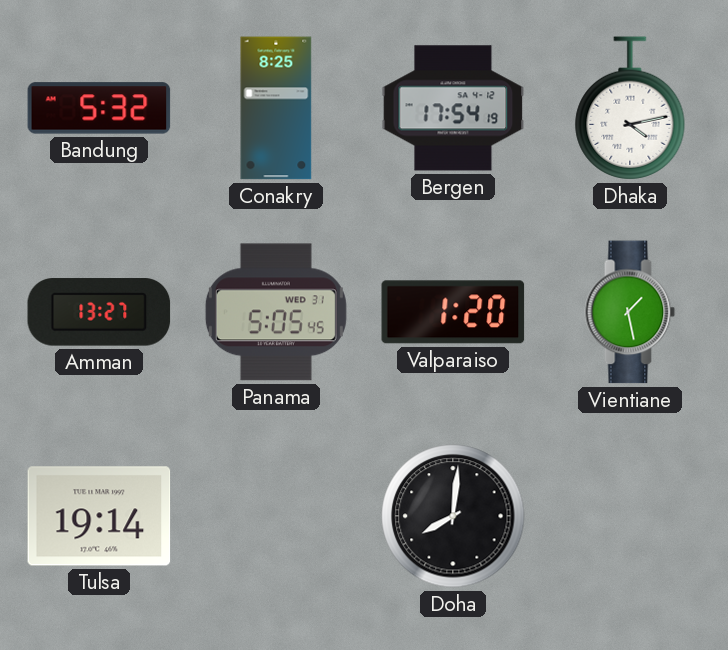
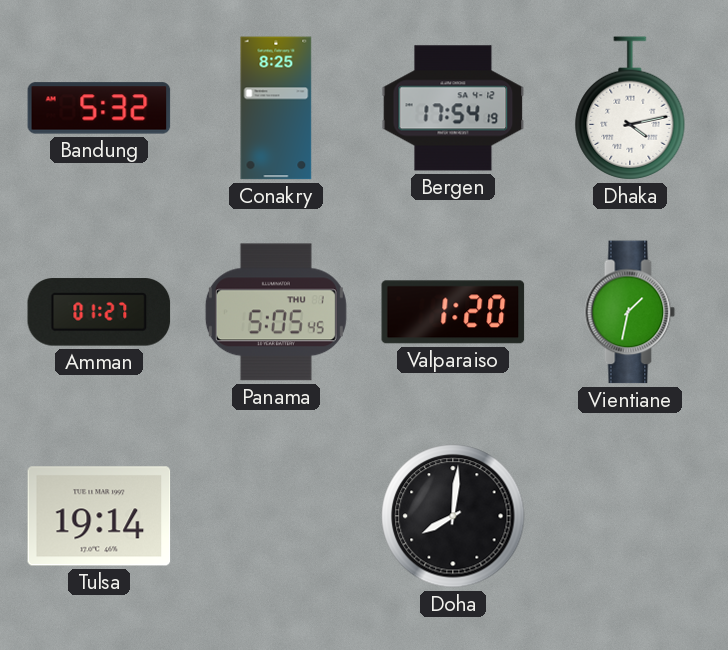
Amman: 13:27 -> 01:27 (99, 312)
Panama date: WED 31 -> THU 1 (276, 312)
Vientiane: 1:28 -> 1:32 (630, 312)
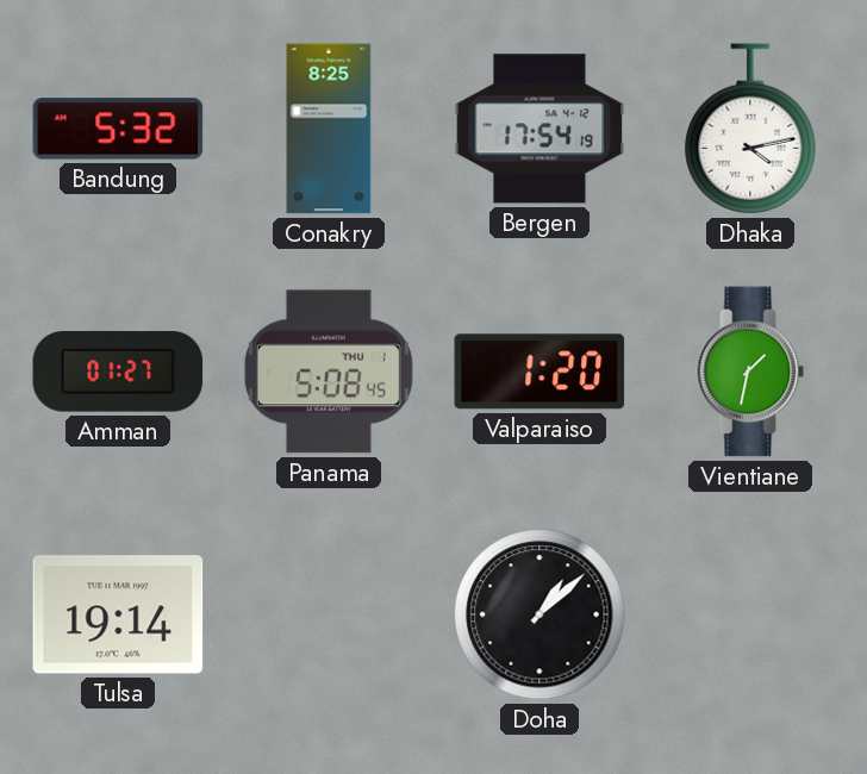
Panama: 5:05 -> 5:08 (329, 372)
Doha: 8:01 -> 1:08 (539, 614)
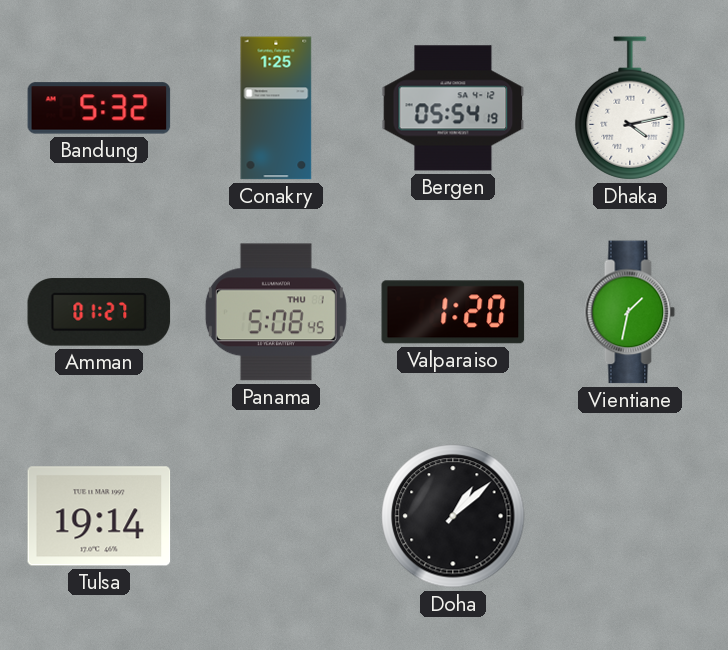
Conakry: 8:25 -> 1:25 (276, 108)
Bergen: 17:54 -> 05:54 (453, 108)
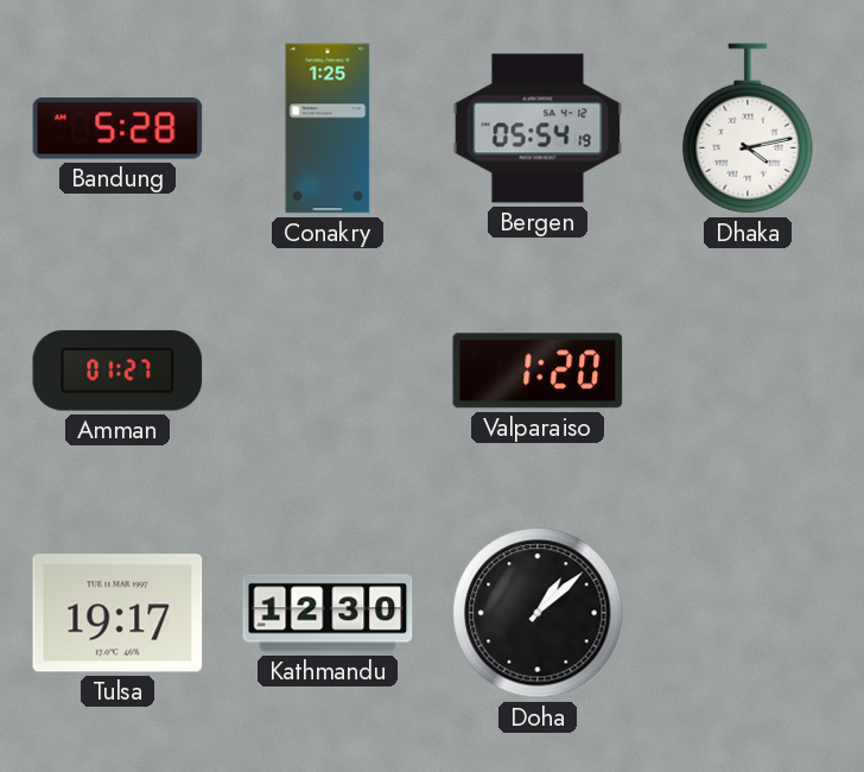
Bandung: 5:32 -> 5:28 (117, 128)
Panama: 5:08 -> none (276, 312)
Vientiane: 1:32 -> none (630, 312)
Tulsa: 19:14 -> 19:17 (117, 613)
Kathmandu: none -> 12:30 (328, 613)
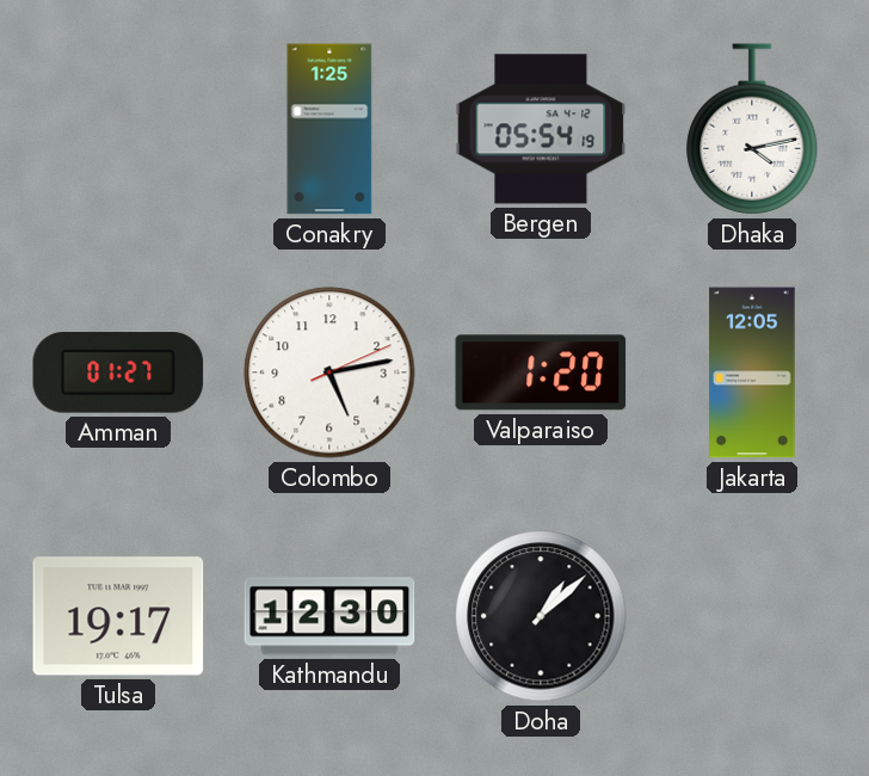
Bandung: 5:28 -> none (117, 128)
Colombo: none -> 5:13 (329, 372)
Jakarta: none -> 12:05 (752, 372)
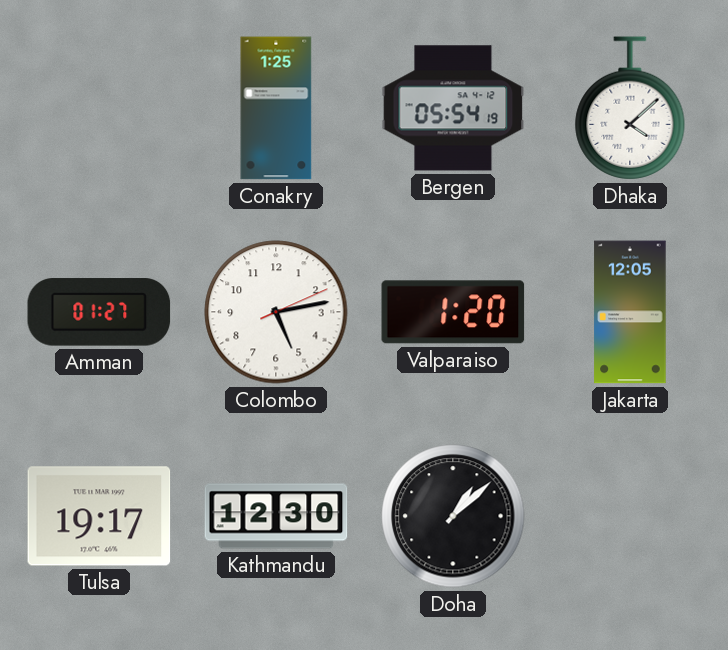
Dhaka: 4:13 -> 4:08 (630, 108)
